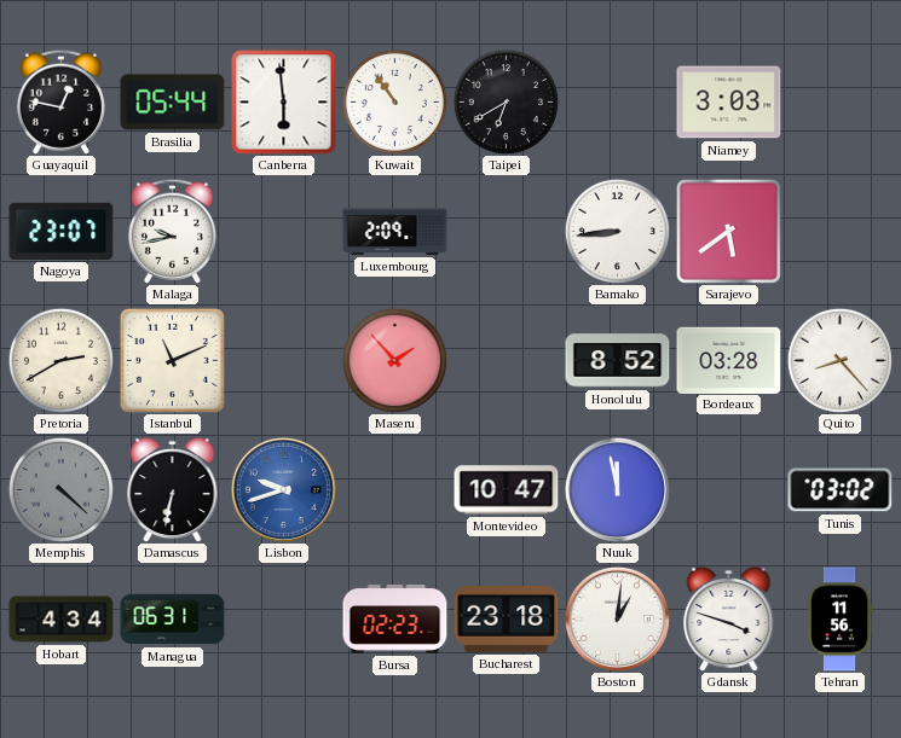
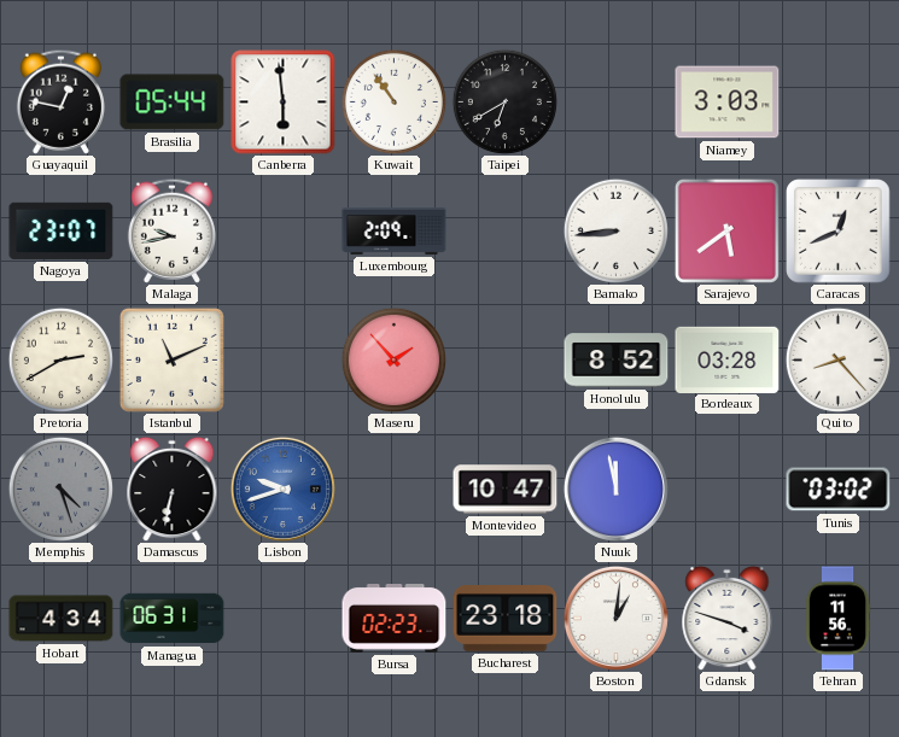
Caracas: none -> 12:41 (839, 232)
Memphis: 4:22 -> 4:27 (60, 489)
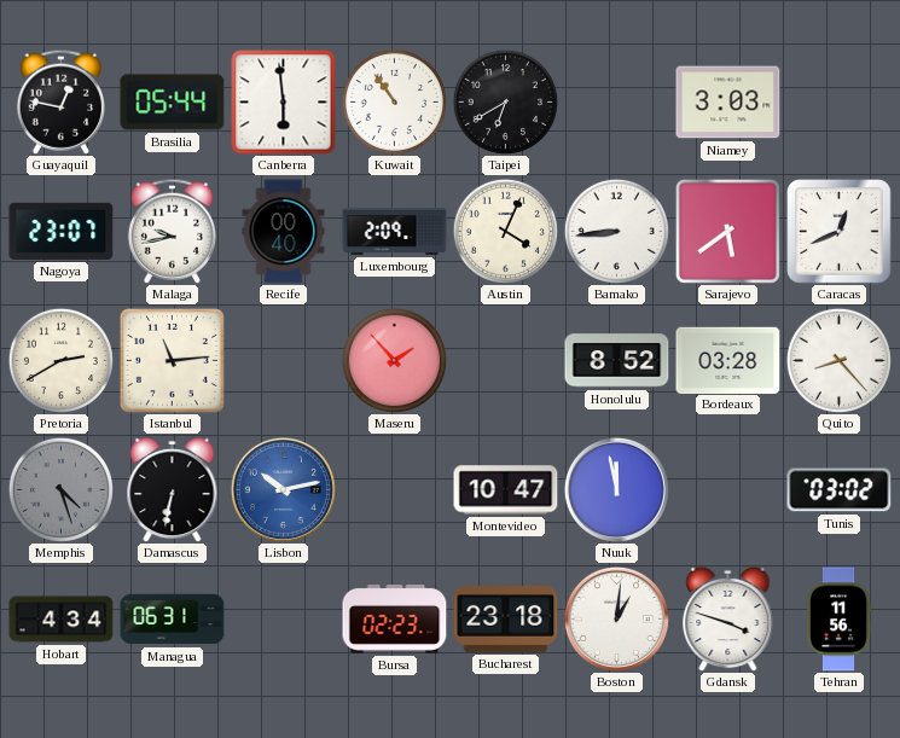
Recife: none -> 00:40 (284, 232)
Austin: none -> 4:04 (505, 231)
Istanbul: 11:11 -> 11:14 (172, 360)
Lisbon: 9:42 -> 10:13 (283, 489)
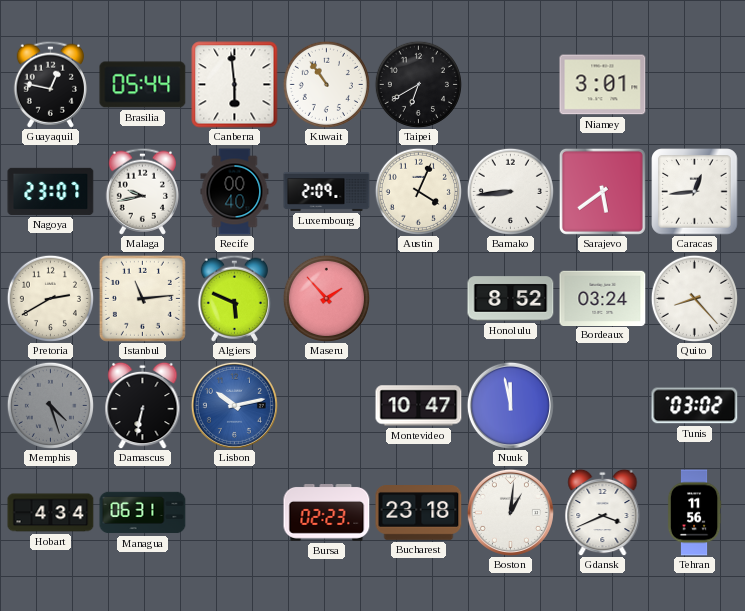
Niamey: 3:03 -> 3:01 (603, 85)
Caracas: 12:41 -> 12:44 (695, 192)
Algiers: none -> 5:49 (234, 298)
Bordeaux: 03:28 -> 03:24 (603, 298)
Gdansk: 3:48 -> 3:41 (603, 512)
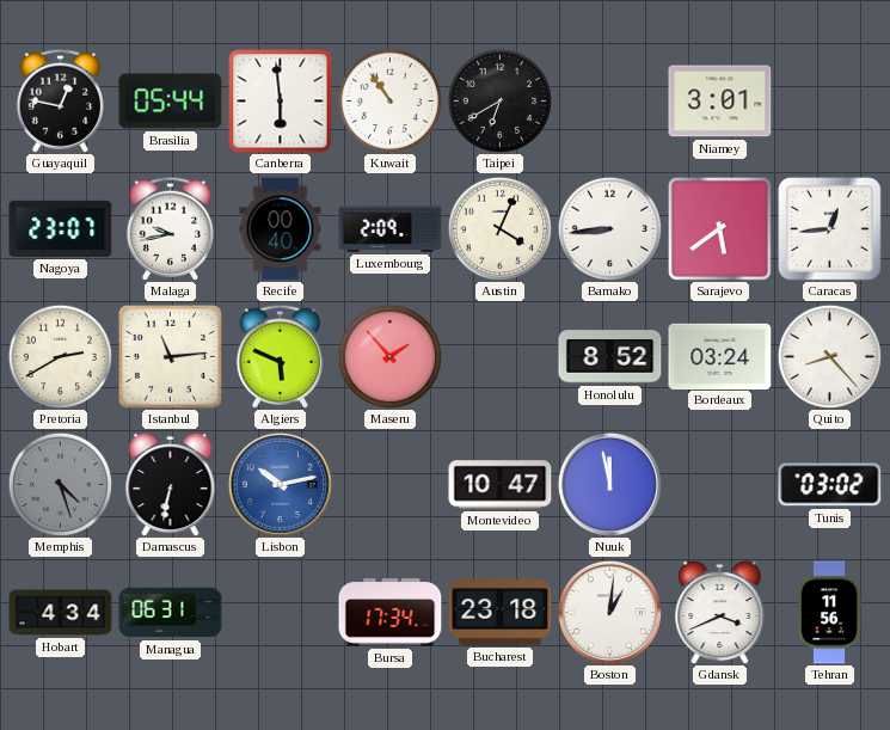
Bursa: 02:23 -> 17:34 (391, 613)
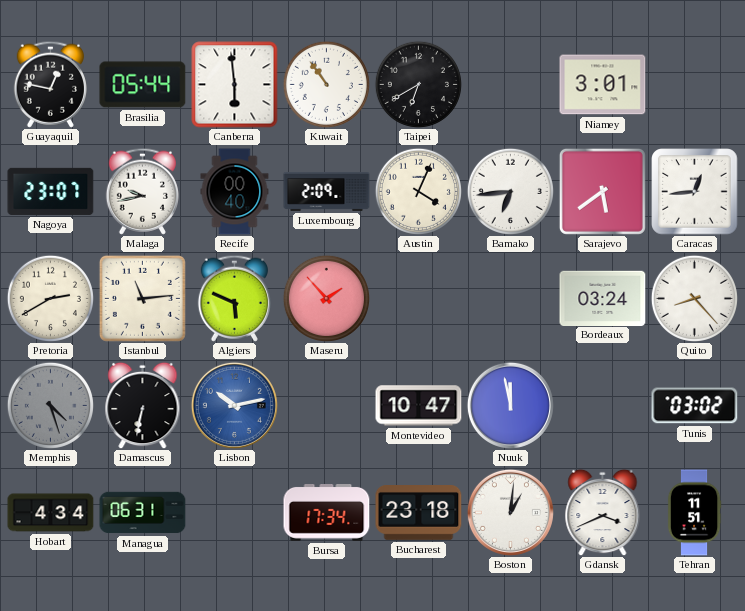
Bamako: 8:44 -> 6:44 (510, 191)
Honolulu: 8:52 -> none (610, 357)
Tehran: 11:56 -> 11:51 (694, 513)
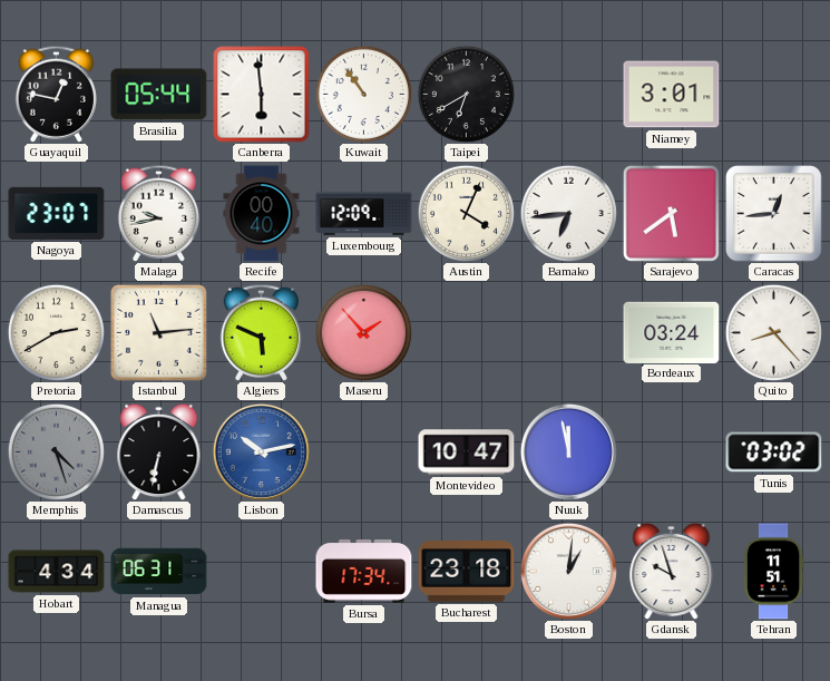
Luxembourg: 2:09 -> 12:09 (364, 213)
Gdansk: 3:41 -> 9:57 (672, 571)
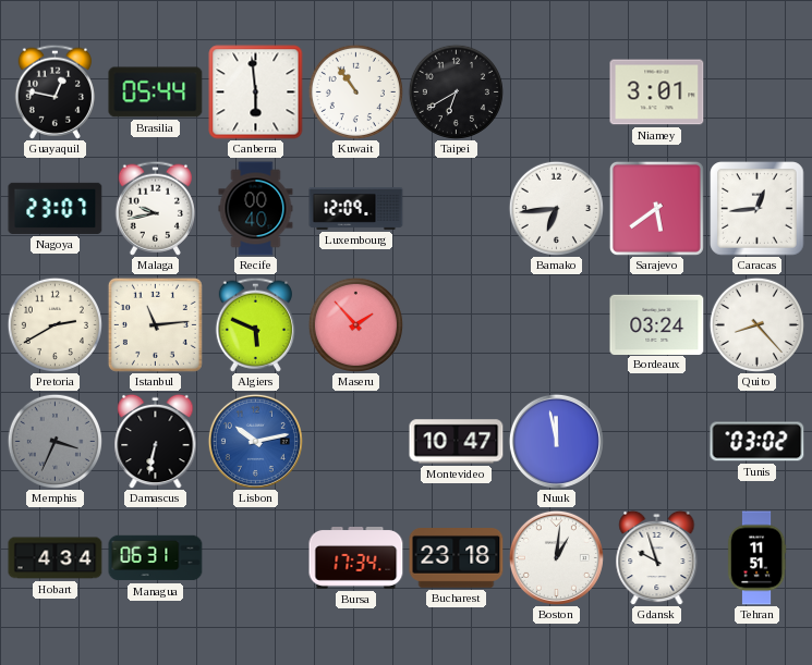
Austin: 4:04 -> none (466, 213)
Memphis: 4:27 -> 3:34 (54, 441)
